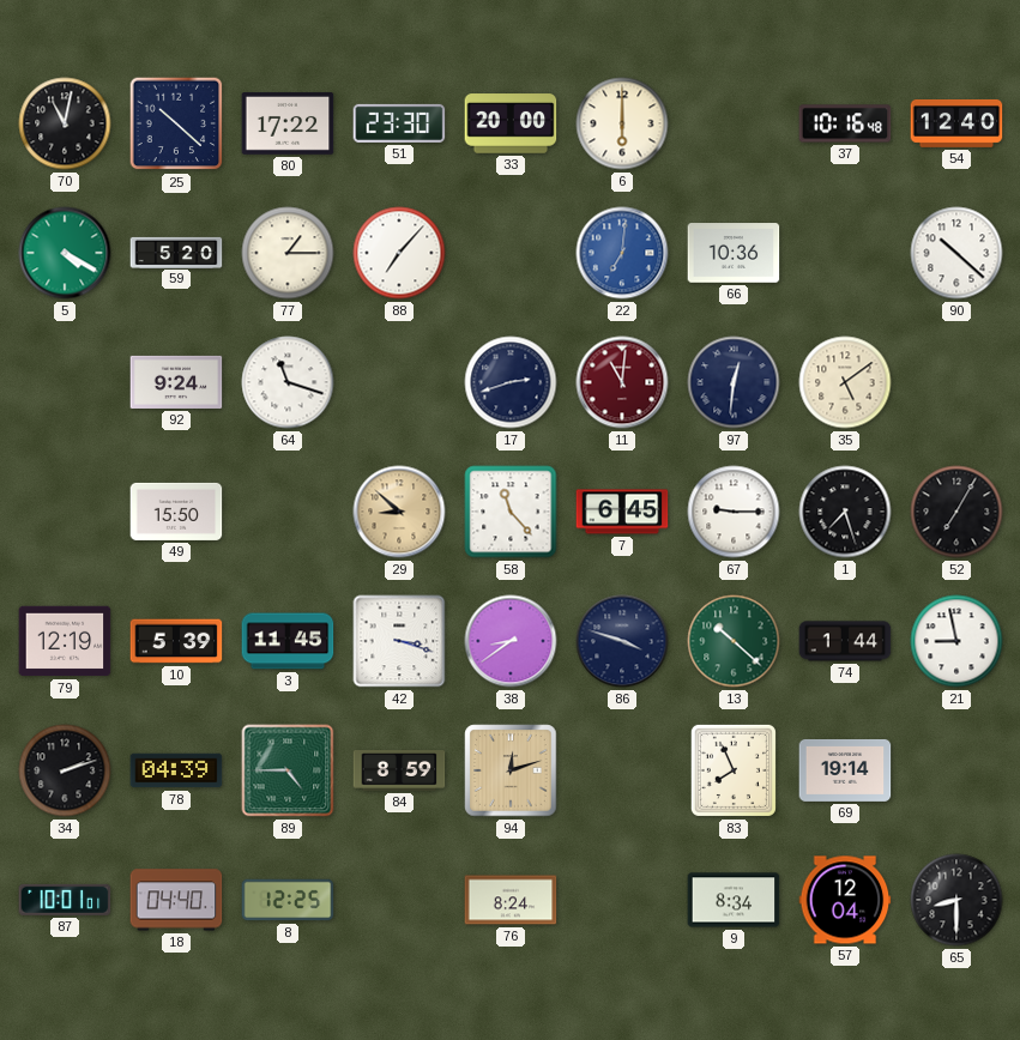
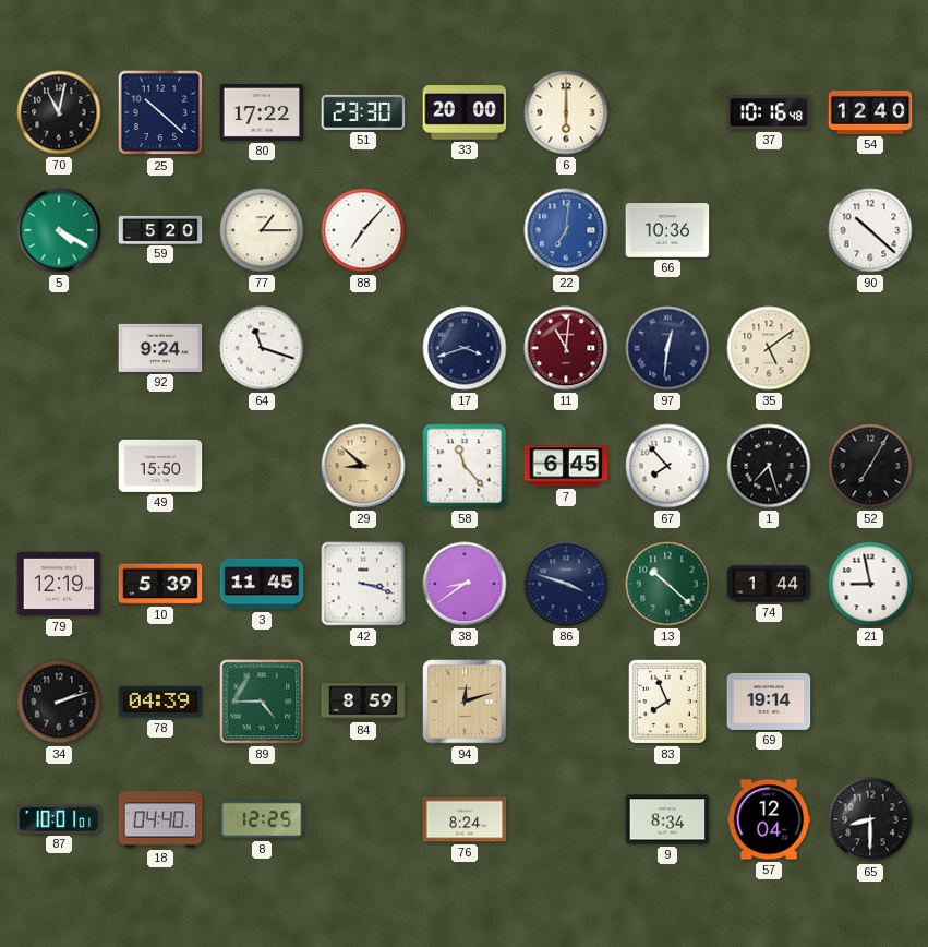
17: 2:42 -> 3:42 (465, 348)
67: 9:15 -> 7:53 (667, 466)
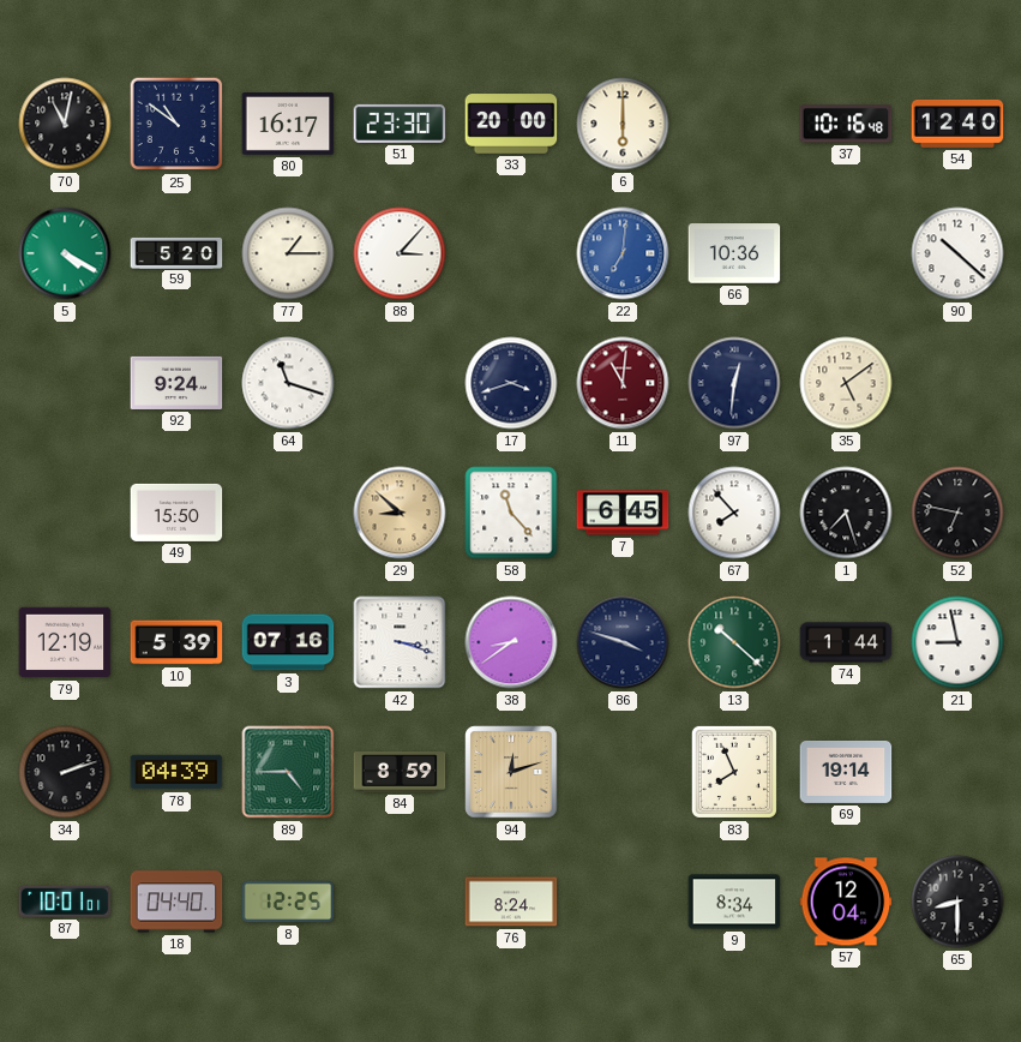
25: 10:22 -> 10:51 (176, 124)
80: 17:22 -> 16:17 (288, 125)
88: 7:07 -> 3:07 (400, 253)
52: 7:05 -> 6:47 (957, 513)
3: 11:45 -> 07:16 (288, 642)
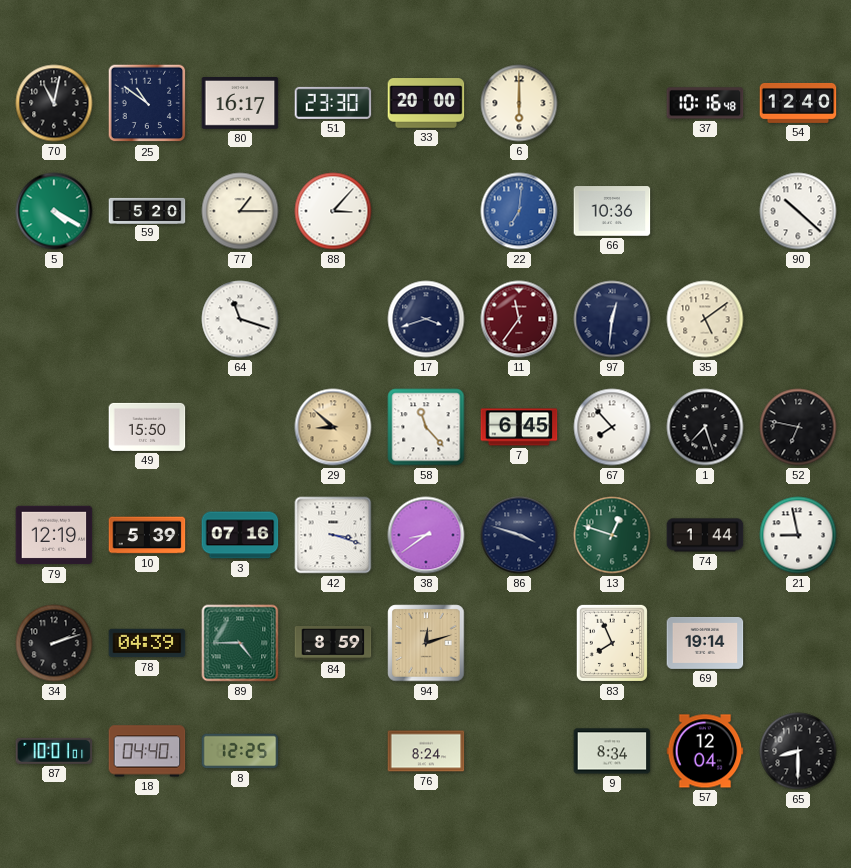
92: 9:24 -> none (176, 383)
11: 11:01 -> 11:36 (519, 319)
13: 10:22 -> 12:48 (612, 535)
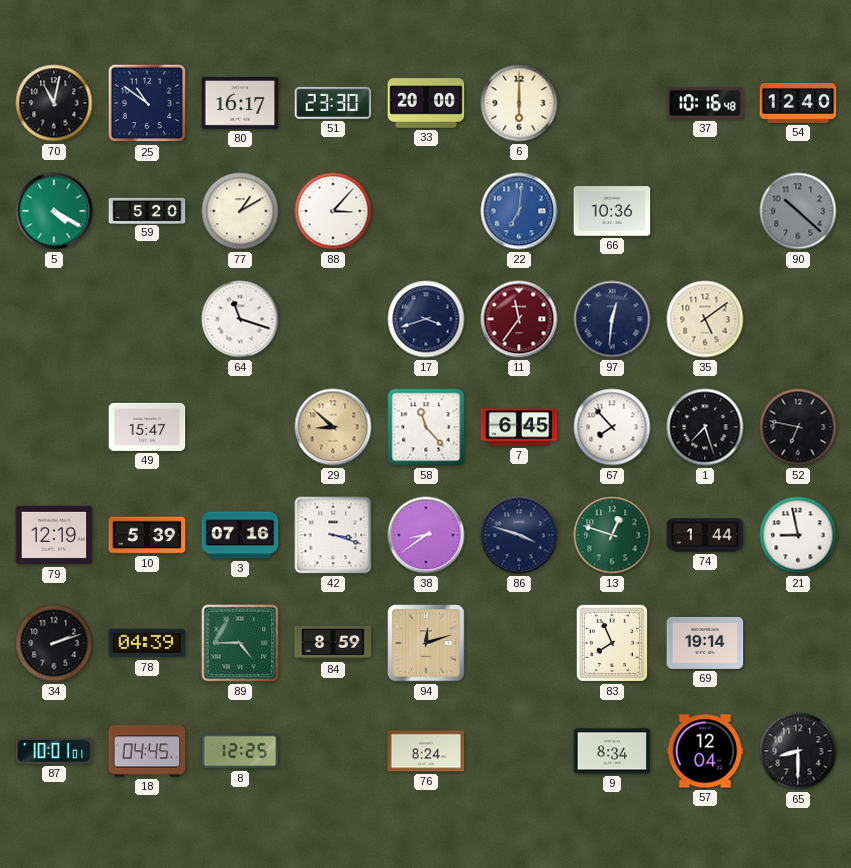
77: 1:15 -> 1:10 (240, 211)
90 dial: white -> grey (798, 211)
49: 15:50 -> 15:47 (147, 427)
18: 04:40 -> 04:45 (147, 751)
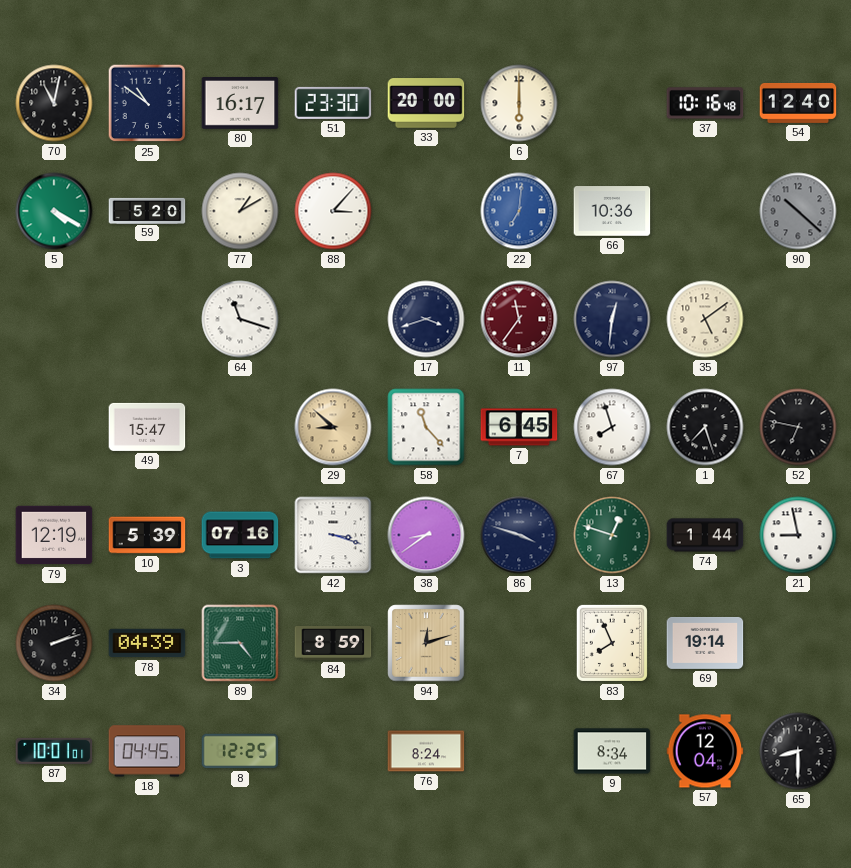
67: 7:53 -> 7:57 (612, 427)
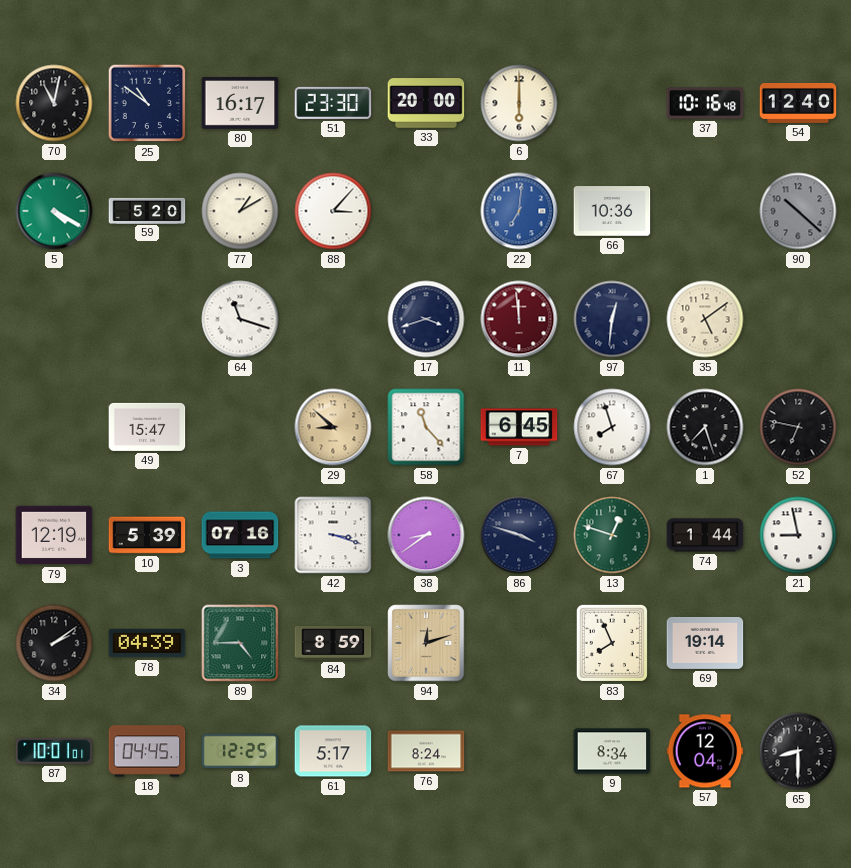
11: 11:36 -> 11:59 (519, 319)
34: 2:12 -> 2:09 (54, 643)
61: none -> 5:17 (333, 751)
